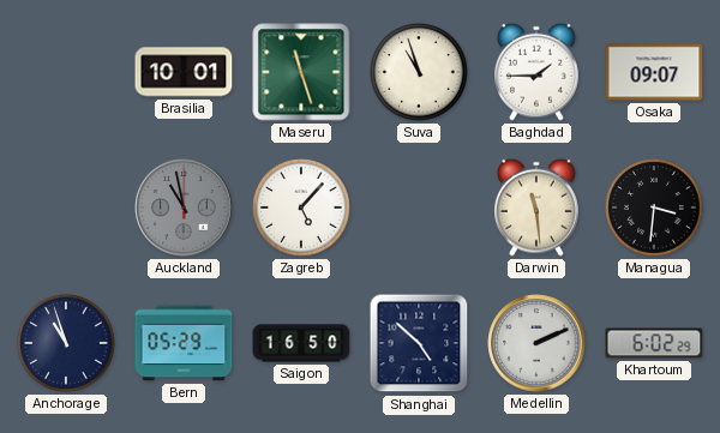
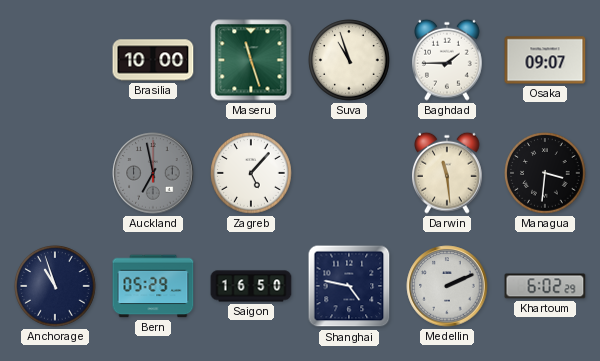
Brasilia: 10:01 -> 10:00 (153, 60)
Auckland: 10:58 -> 6:58 (153, 173)
Shanghai: 4:52 -> 4:47 (349, 286)
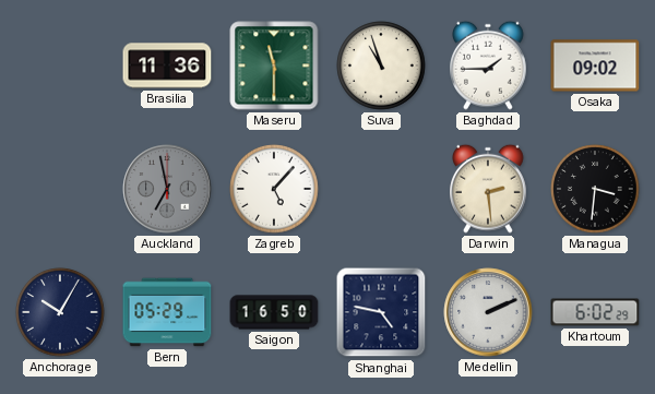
Brasilia: 10:00 -> 11:36 (167, 65)
Maseru: 11:27 -> 11:30 (274, 65)
Osaka: 09:07 -> 09:02 (595, 65)
Darwin: 11:29 -> 2:29 (489, 189)
Anchorage: 10:57 -> 10:05 (60, 312)
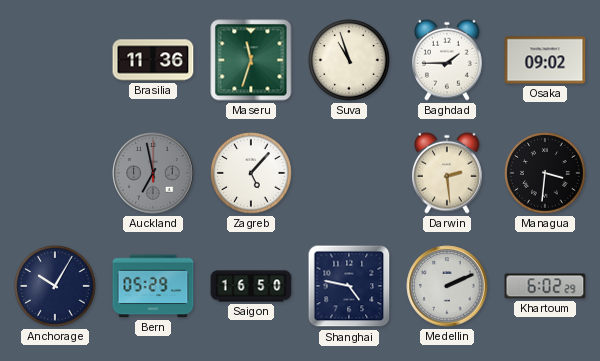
Maseru: 11:30 -> 11:33 (251, 60)
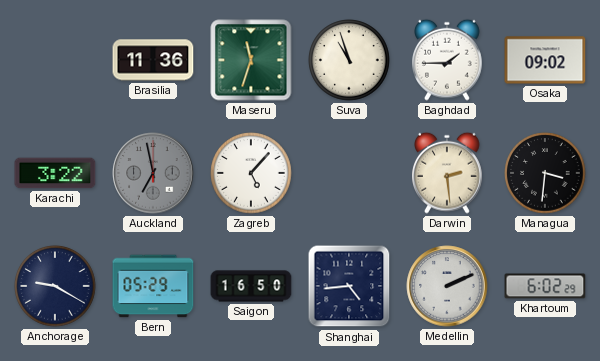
Karachi: none -> 3:22 (55, 173)
Anchorage: 10:05 -> 9:20 (55, 286)
Shanghai: 4:47 -> 4:44 (349, 286)
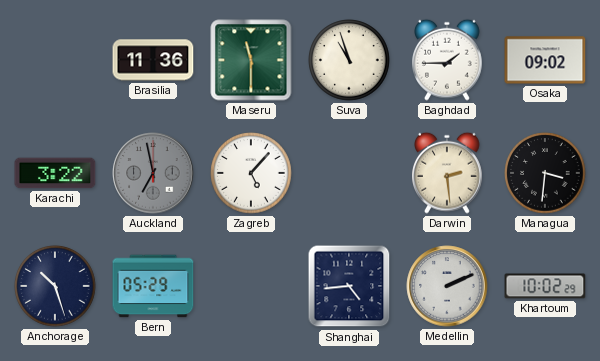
Maseru: 11:33 -> 11:30 (251, 60)
Anchorage: 9:20 -> 10:27 (55, 286)
Saigon: 16:50 -> none (251, 286)
Khartoum: 6:02 -> 10:02 (545, 286)
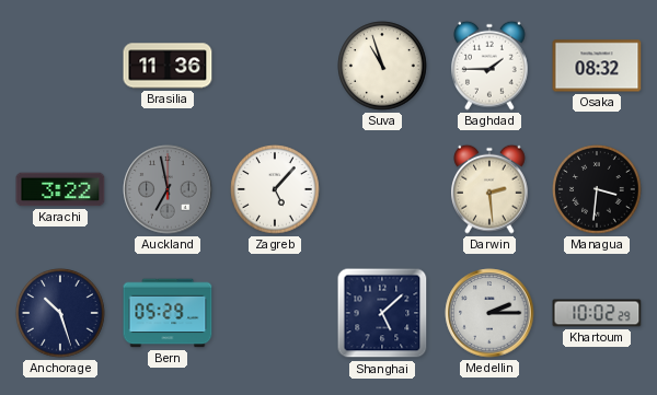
Maseru: 11:30 -> none (251, 60)
Osaka: 09:02 -> 08:32 (597, 66)
Shanghai: 4:44 -> 5:08 (382, 313)
Medellin: 2:11 -> 2:15 (489, 313)
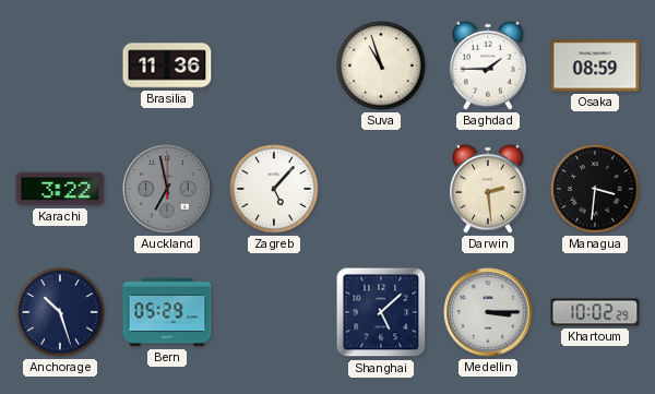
Osaka: 08:32 -> 08:59 (595, 65)
Medellin: 2:15 -> 3:15 (488, 312)
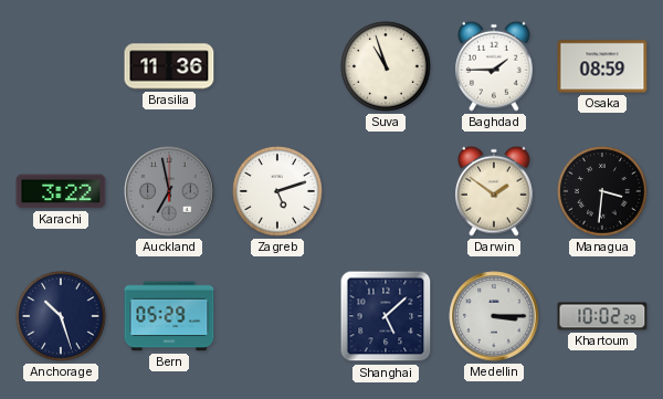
Zagreb: 5:07 -> 5:12 (277, 191)
Darwin: 2:29 -> 1:51 (495, 191)
